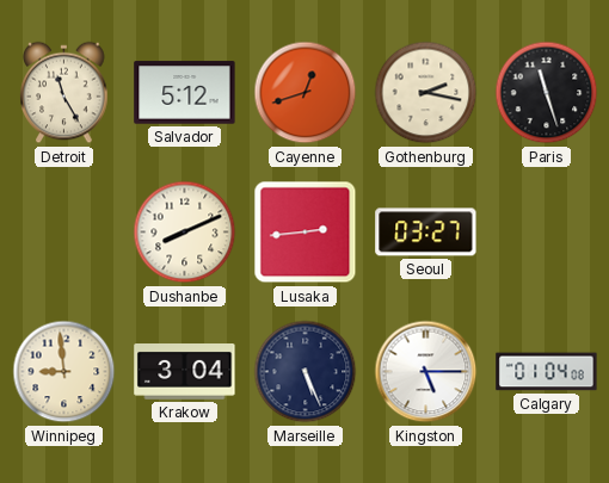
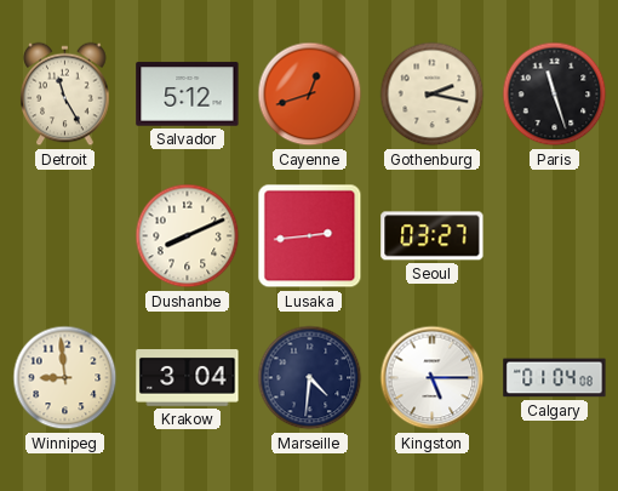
Marseille: 5:26 -> 4:31 (310, 378)
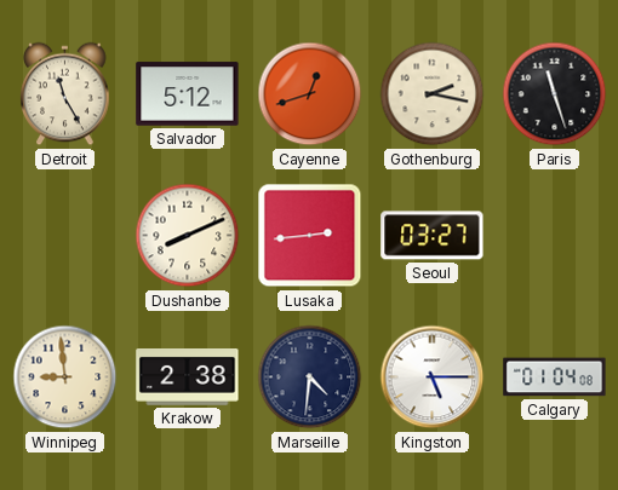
Krakow: 3:04 -> 2:38 (188, 377)
